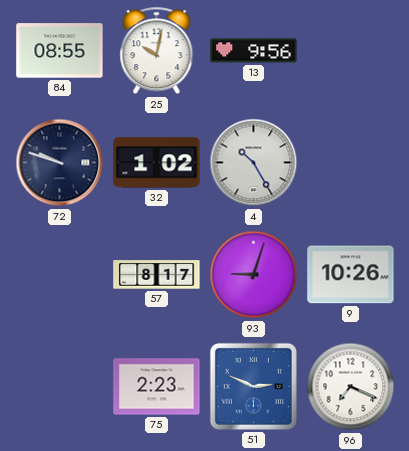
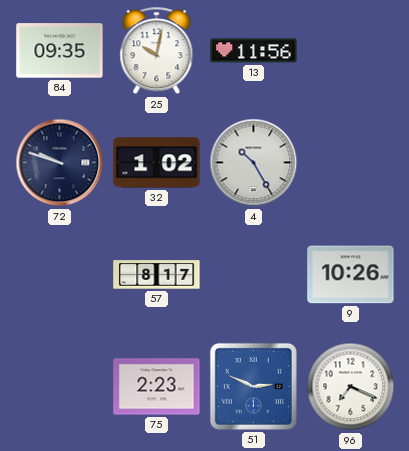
84: 08:55 -> 09:35 (60, 51)
13: 9:56 -> 11:56 (254, 51)
93: 9:03 -> none (254, 275)
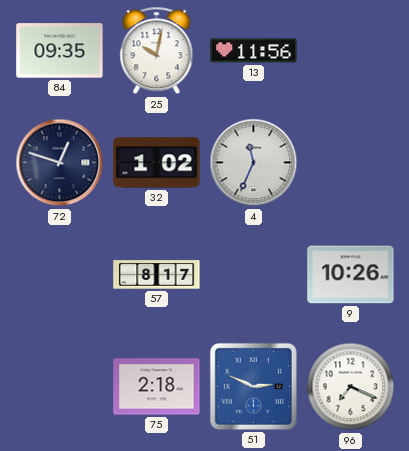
72: 9:48 -> 12:48 (60, 163)
4: 10:25 -> 11:34 (254, 163)
75: 2:23 -> 2:18 (157, 387)
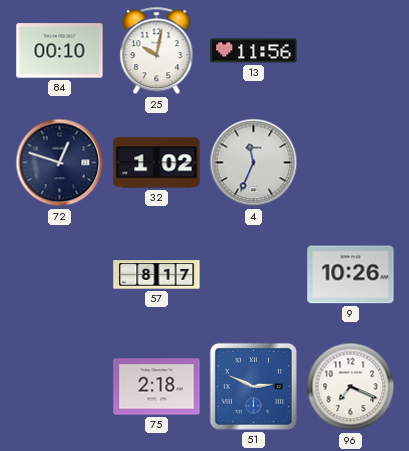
84: 09:35 -> 00:10 (60, 51)
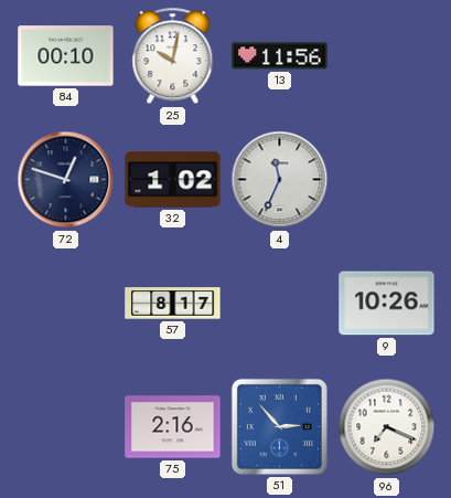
75: 2:18 -> 2:16 (173, 427)
51: 2:49 -> 2:53 (279, 426)
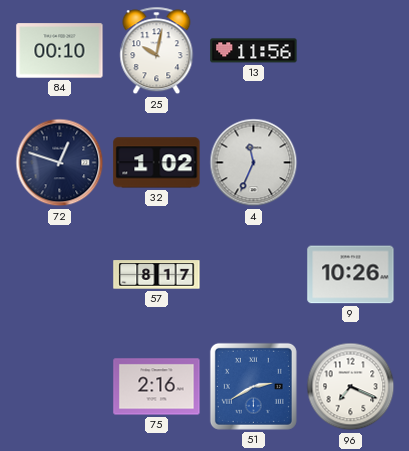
51: 2:53 -> 2:40 (253, 386)
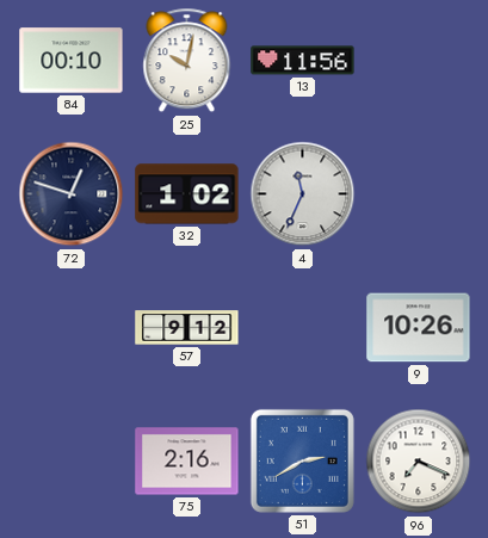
57: 8:17 -> 9:12 (187, 328)
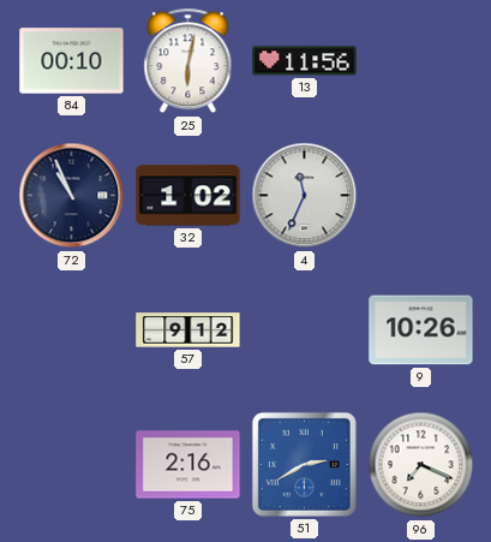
25: 10:02 -> 6:02 (188, 61)
72: 12:48 -> 10:56 (72, 196)
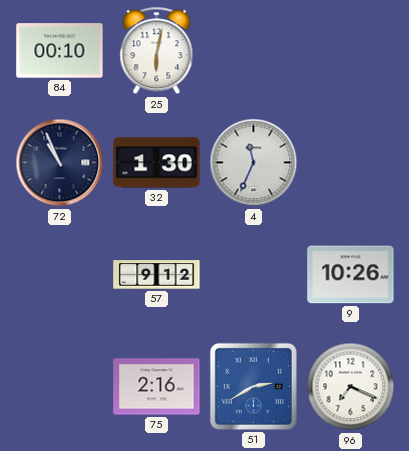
13: 11:56 -> none (305, 61)
32: 1:02 -> 1:30 (157, 163)
